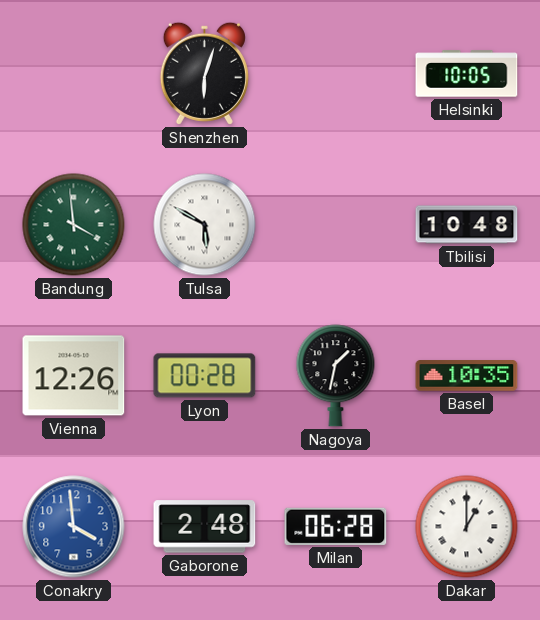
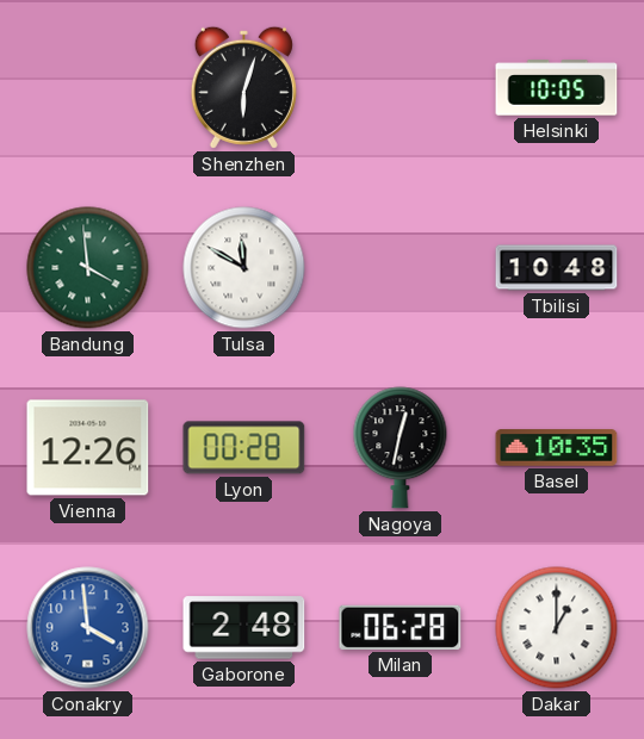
Tulsa: 5:50 -> 11:50 (244, 268)
Nagoya: 1:32 -> 12:32 (401, 448)
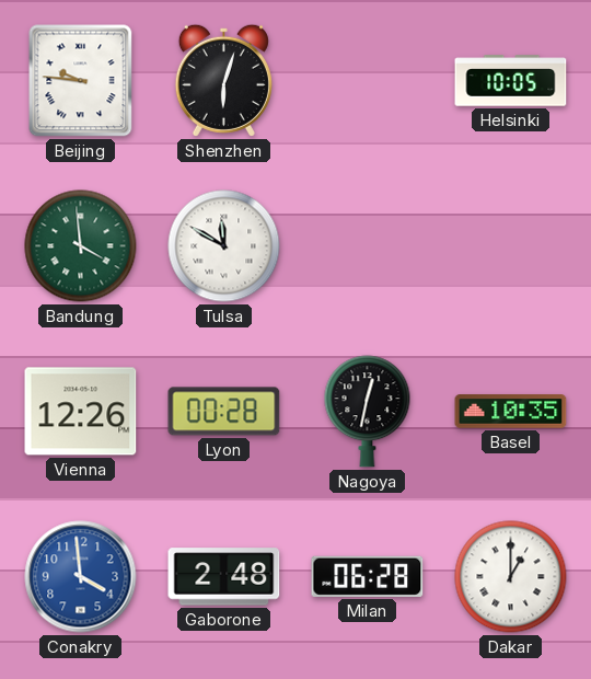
Beijing: none -> 9:46 (81, 81)
Tbilisi: 10:48 -> none (557, 268)
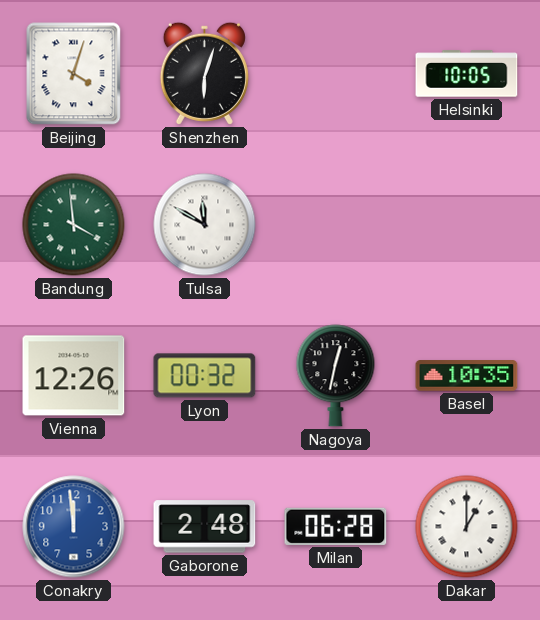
Beijing: 9:46 -> 4:03 (74, 74)
Lyon: 00:28 -> 00:32 (205, 376)
Conakry: 3:59 -> 11:59 (74, 527)
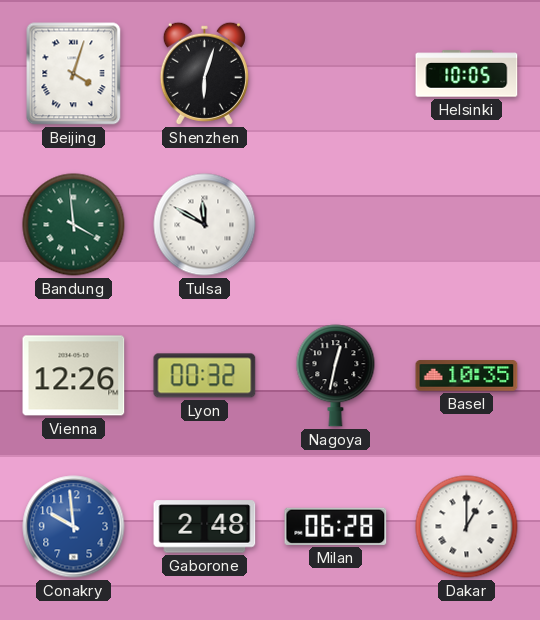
Conakry: 11:59 -> 9:59 (74, 527)
